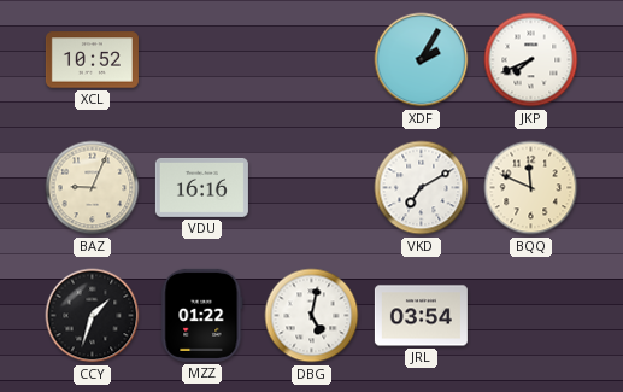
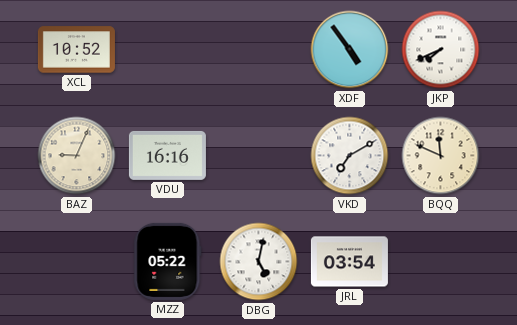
XDF: 2:05 -> 4:54 (350, 50)
CCY: 1:33 -> none (93, 316)
MZZ: 01:22 -> 05:22 (168, 261)
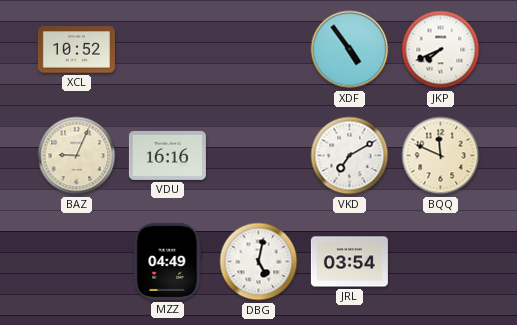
MZZ: 05:22 -> 04:49 (168, 261)
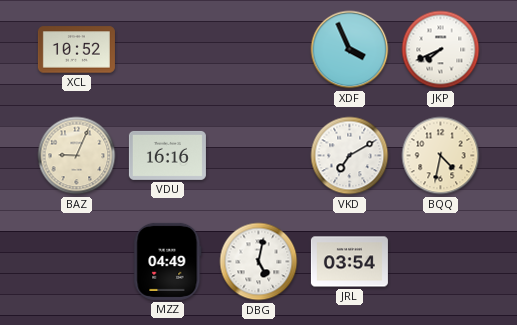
XDF: 4:54 -> 3:56 (350, 50)
BQQ: 11:49 -> 4:32 (441, 156)
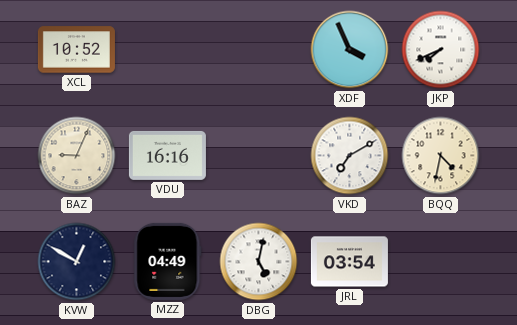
KVW: none -> 12:50 (77, 262)
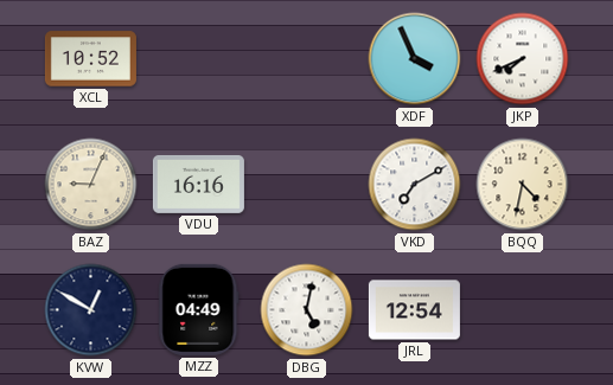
JRL: 03:54 -> 12:54 (414, 310)
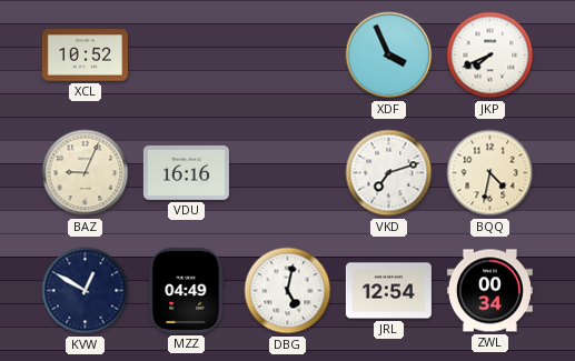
VKD: 7:10 -> 7:12 (389, 173)
ZWL: none -> 00:34 (489, 291)
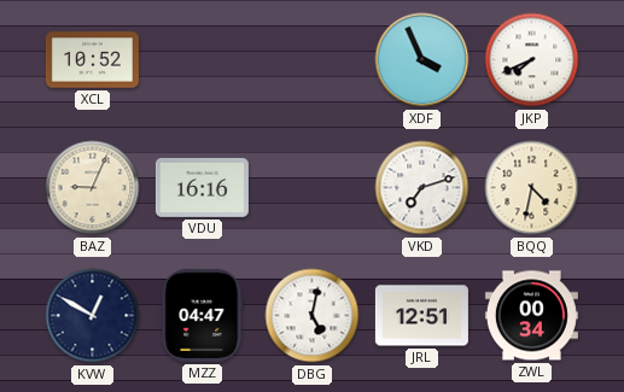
MZZ: 04:49 -> 04:47 (203, 315)
JRL: 12:54 -> 12:51 (421, 316)
